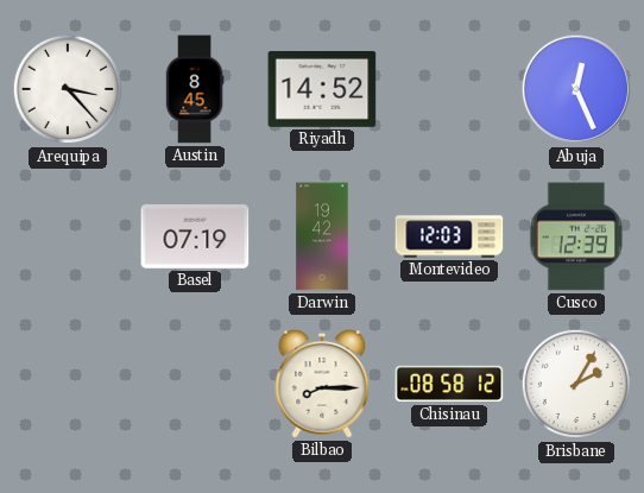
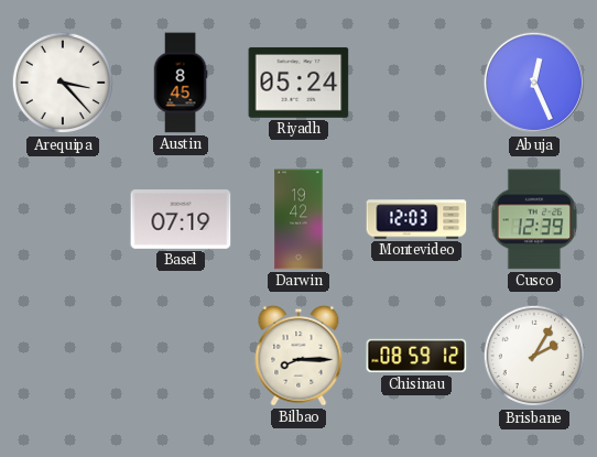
Riyadh: 14:52 -> 05:24 (298, 83)
Chisinau: 08:58 -> 08:59 (416, 356)
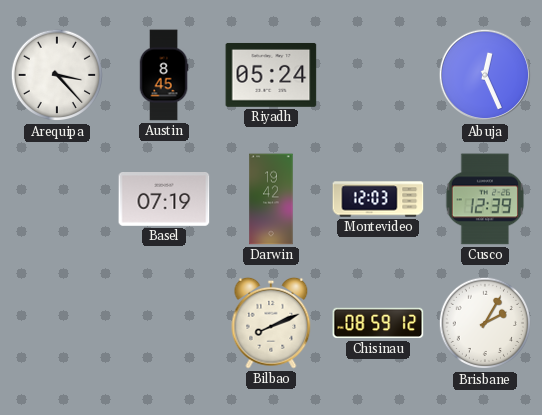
Bilbao: 8:15 -> 8:11 (271, 323)
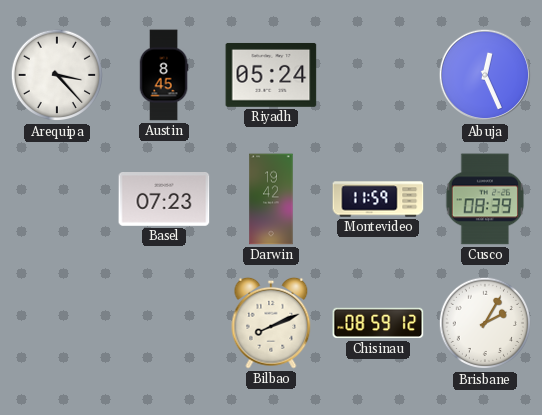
Basel: 07:19 -> 07:23 (164, 199)
Montevideo: 12:03 -> 11:59 (378, 199)
Cusco: 12:39 -> 08:39 (485, 199)
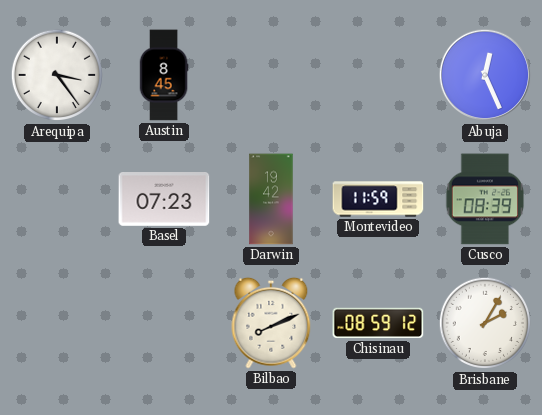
Arequipa: 3:23 -> 3:24 (56, 75)
Riyadh: 05:24 -> none (271, 75)
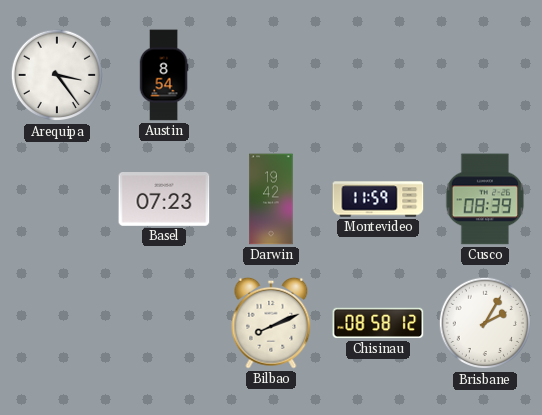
Austin: 8:45 -> 8:54 (164, 75)
Abuja: 12:26 -> none (485, 75)
Chisinau: 08:59 -> 08:58 (378, 323)
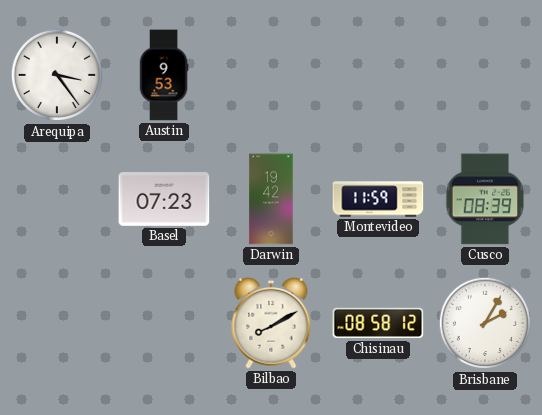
Austin: 8:54 -> 9:53 (164, 75)
Bilbao: 8:11 -> 8:10 (271, 323)
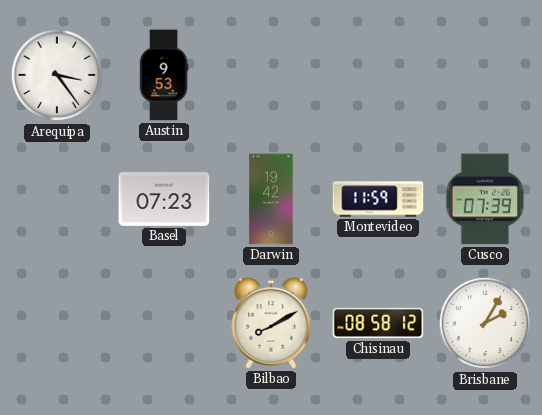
Cusco: 08:39 -> 07:39 (485, 199)
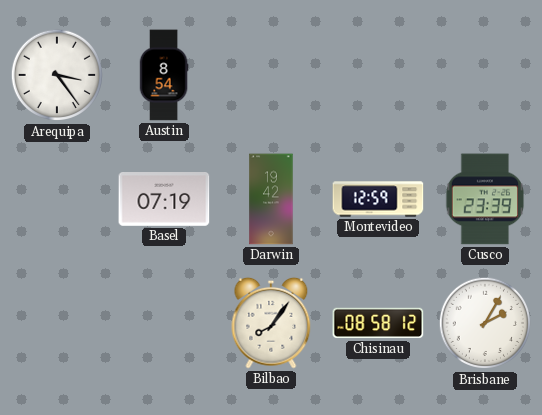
Austin: 9:53 -> 8:54 (164, 75)
Basel: 07:23 -> 07:19 (164, 199)
Montevideo: 11:59 -> 12:59 (378, 199)
Cusco: 07:39 -> 23:39 (485, 199)
Bilbao: 8:10 -> 8:06 (271, 323)
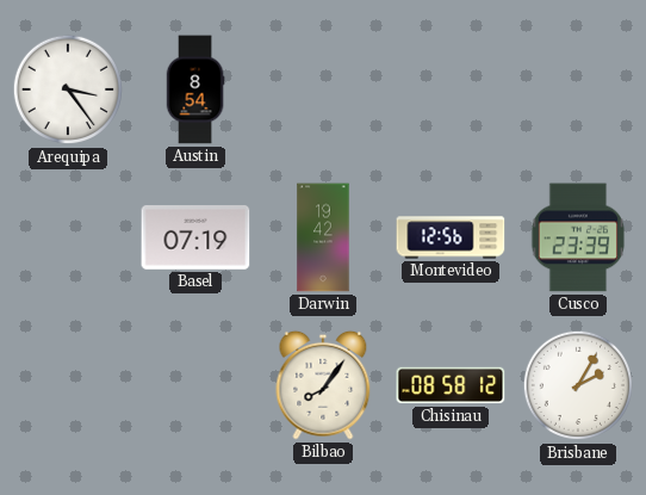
Montevideo: 12:59 -> 12:56 (451, 237)
